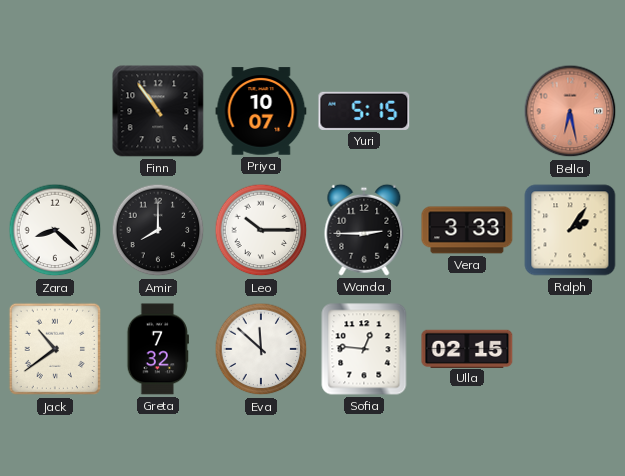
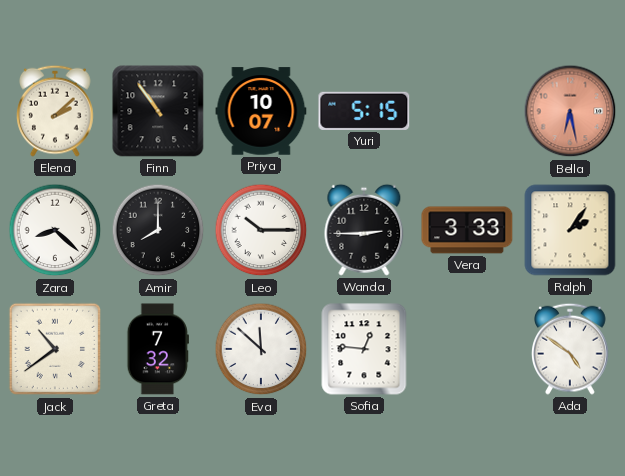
Elena: none -> 2:08 (56, 111)
Ulla: 02:15 -> none (467, 348)
Ada: none -> 4:51 (571, 349)
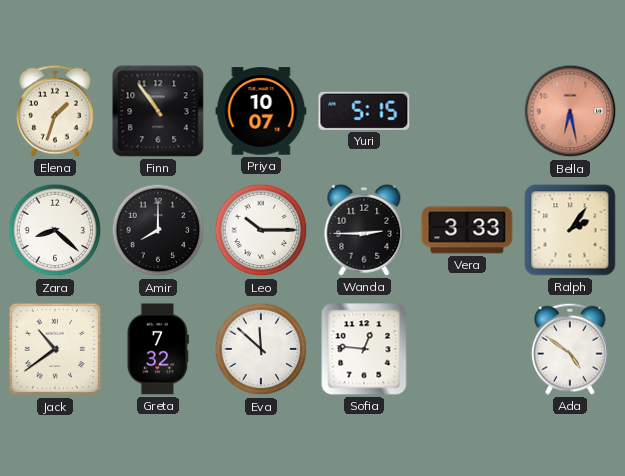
Elena: 2:08 -> 1:33 (56, 111)
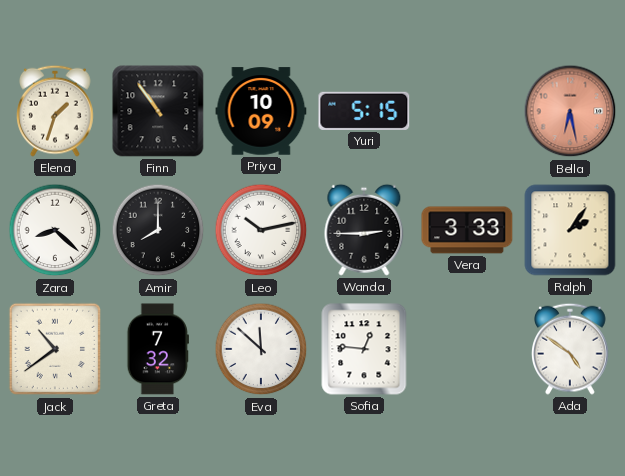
Priya: 10:07 -> 10:09 (261, 111)
Leo: 10:15 -> 10:13 (261, 230)
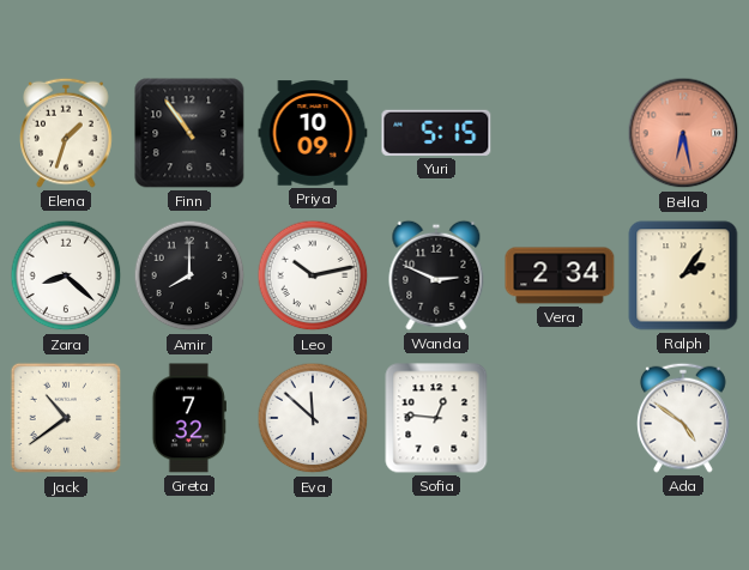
Wanda: 2:45 -> 2:49 (436, 275)
Vera: 3:33 -> 2:34 (560, 275)
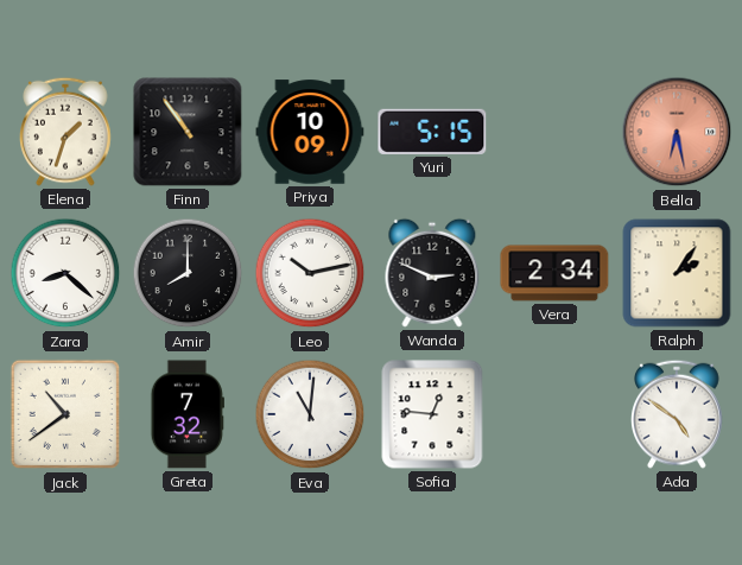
Eva: 11:52 -> 11:01 (310, 414)
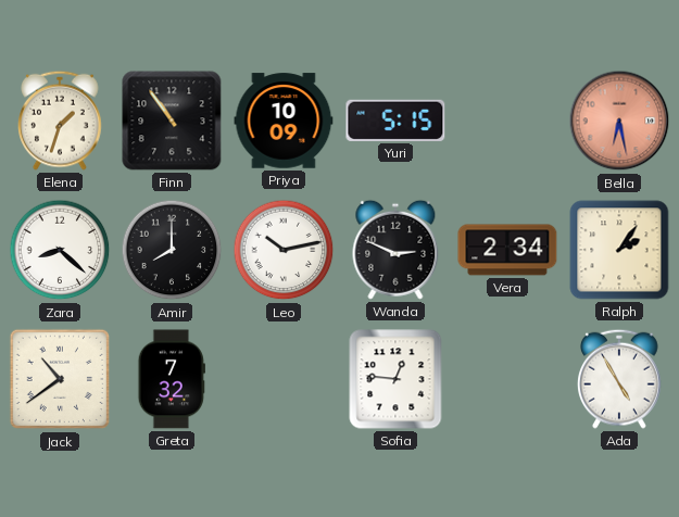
Eva: 11:01 -> none (310, 414)
Ada: 4:51 -> 4:55 (620, 379)
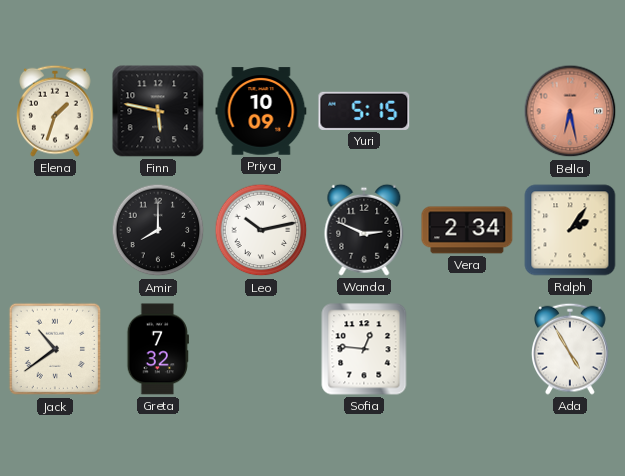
Finn: 10:54 -> 5:47 (158, 111)
Zara: 8:22 -> none (60, 250)
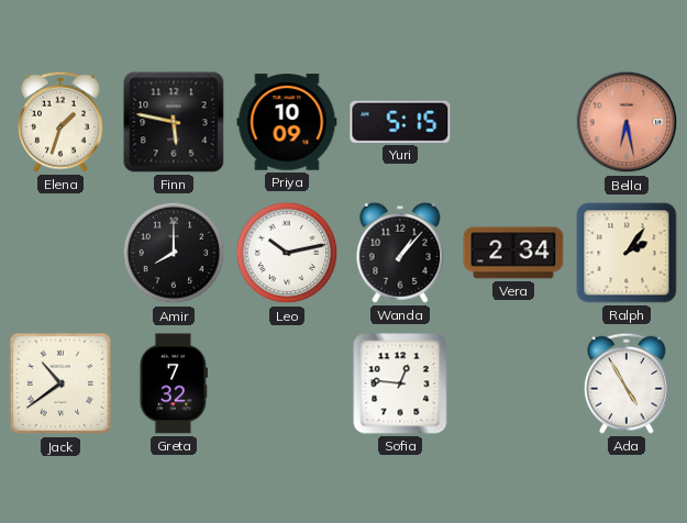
Wanda: 2:49 -> 1:07 (400, 253)
